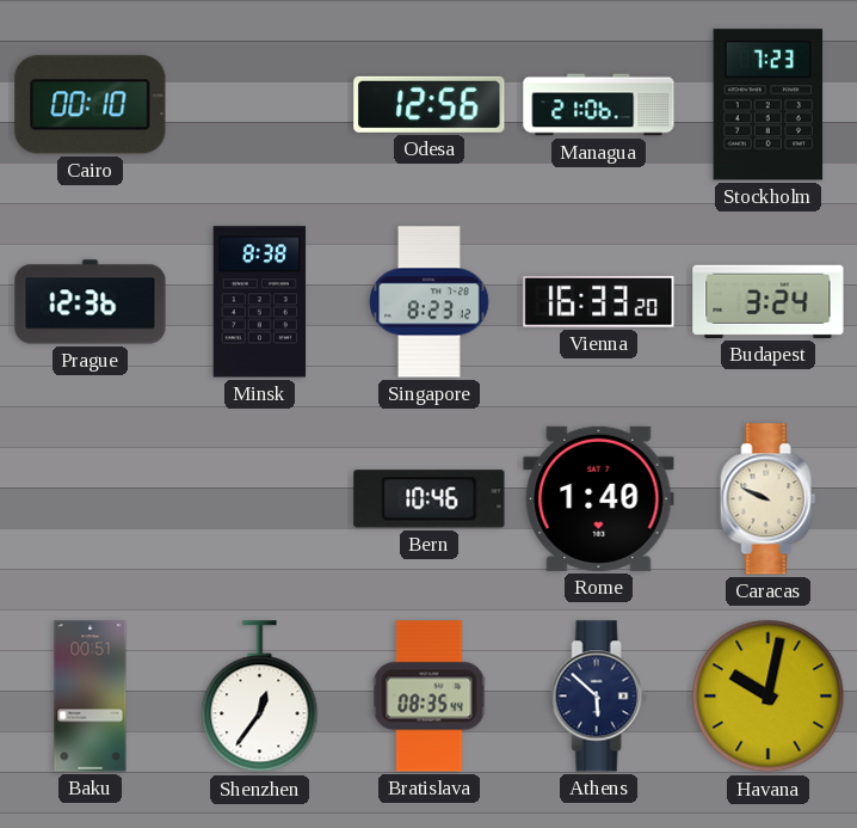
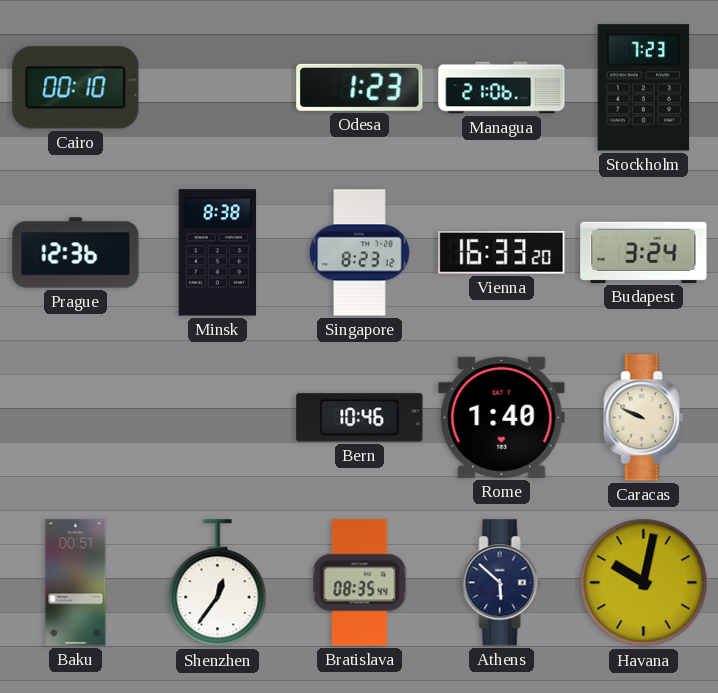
Odesa: 12:56 -> 1:23 (360, 87)
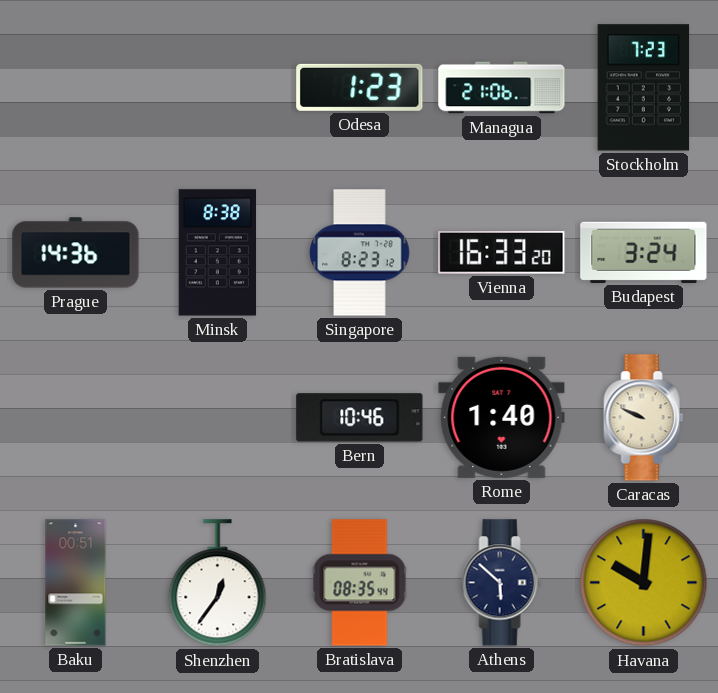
Cairo: 00:10 -> none (76, 88)
Prague: 12:36 -> 14:36 (76, 253)
Havana: 10:02 -> 10:01 (644, 583)
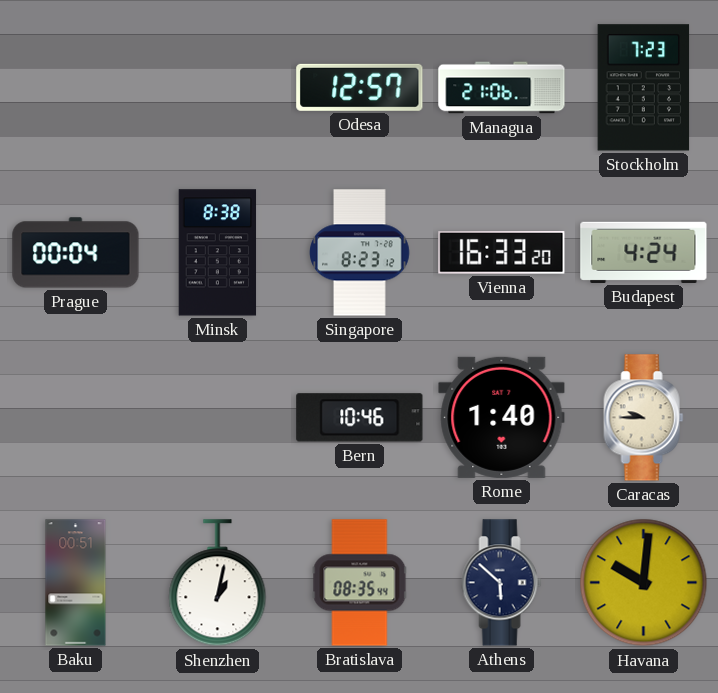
Odesa: 1:23 -> 12:57 (360, 87)
Prague: 14:36 -> 00:04 (76, 253)
Budapest: 3:24 -> 4:24 (644, 252)
Caracas: 9:49 -> 9:45 (644, 418)
Shenzhen: 12:36 -> 1:02 (218, 583)
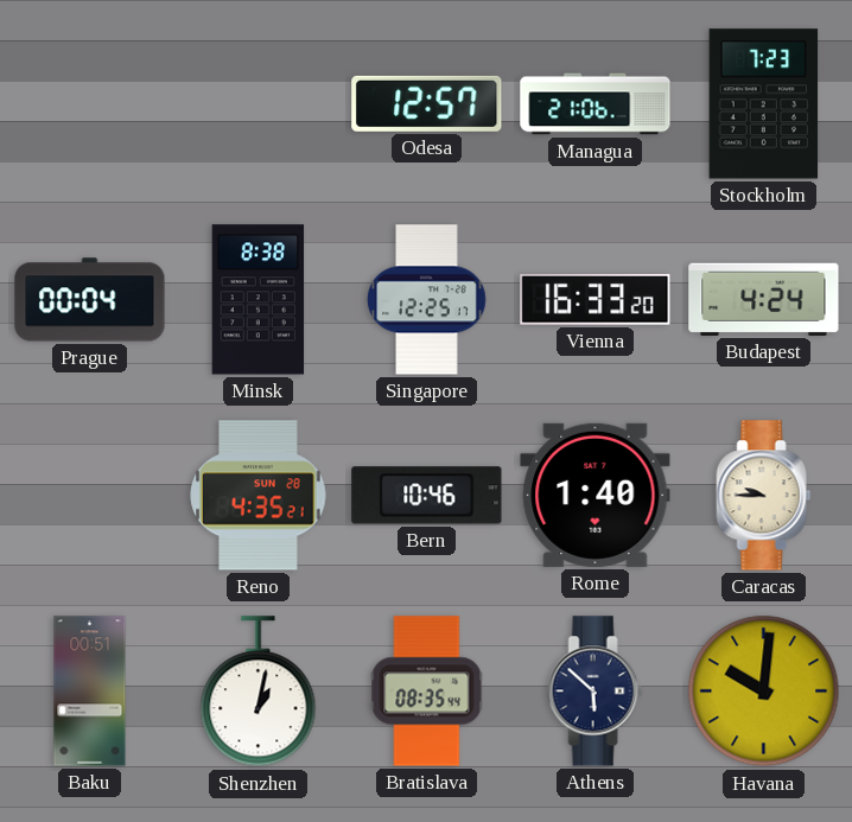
Singapore: 8:23 -> 12:25 (427, 300)
Reno: none -> 4:35 (259, 496)
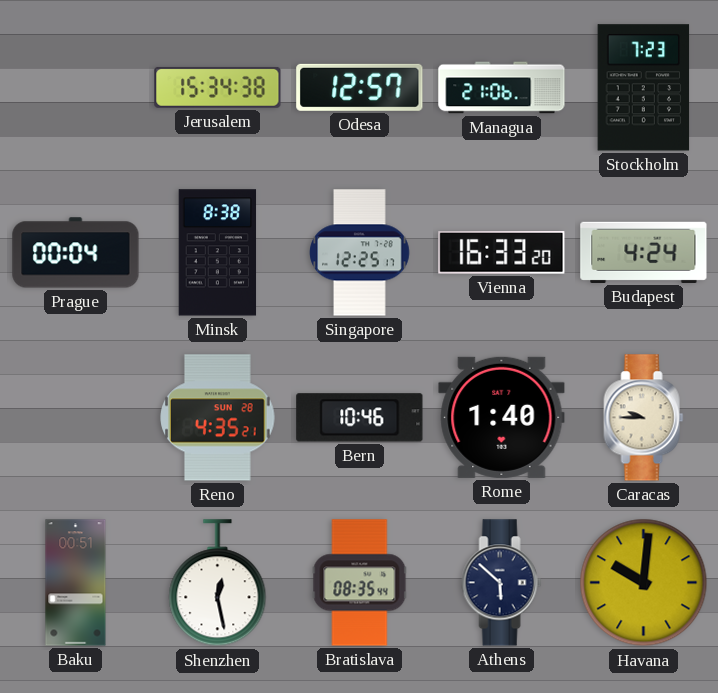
Jerusalem: none -> 15:34 (218, 87)
Shenzhen: 1:02 -> 12:28 (218, 583)
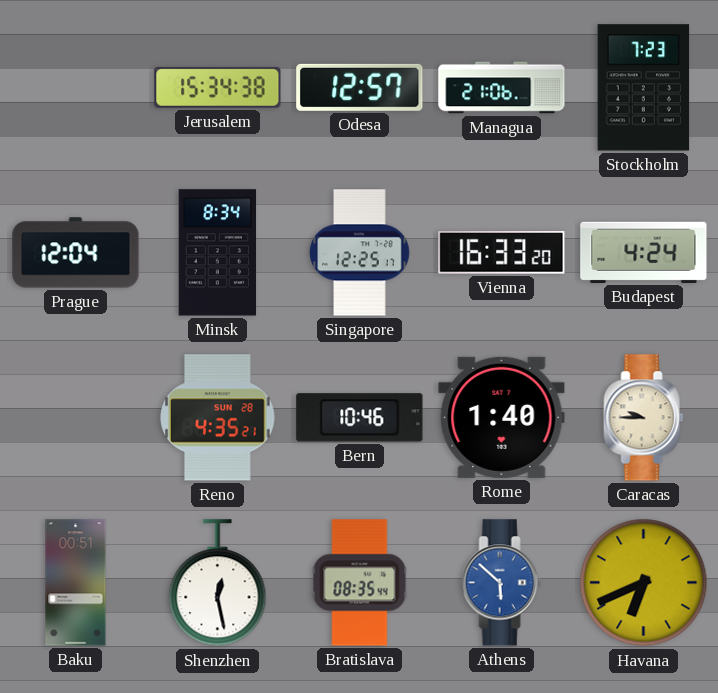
Prague: 00:04 -> 12:04 (76, 253)
Minsk: 8:38 -> 8:34 (218, 253)
Athens dial: navy -> blue (502, 583)
Havana: 10:01 -> 6:41 (644, 583)
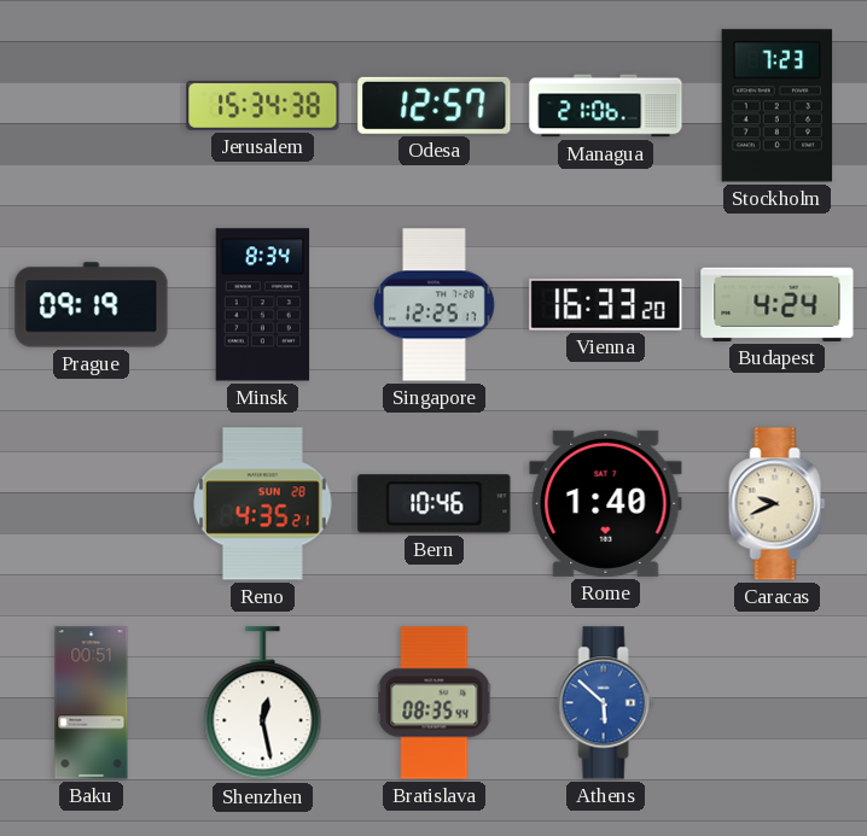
Prague: 12:04 -> 09:19 (92, 305)
Caracas: 9:45 -> 9:41 (778, 504)
Havana: 6:41 -> none (644, 583)
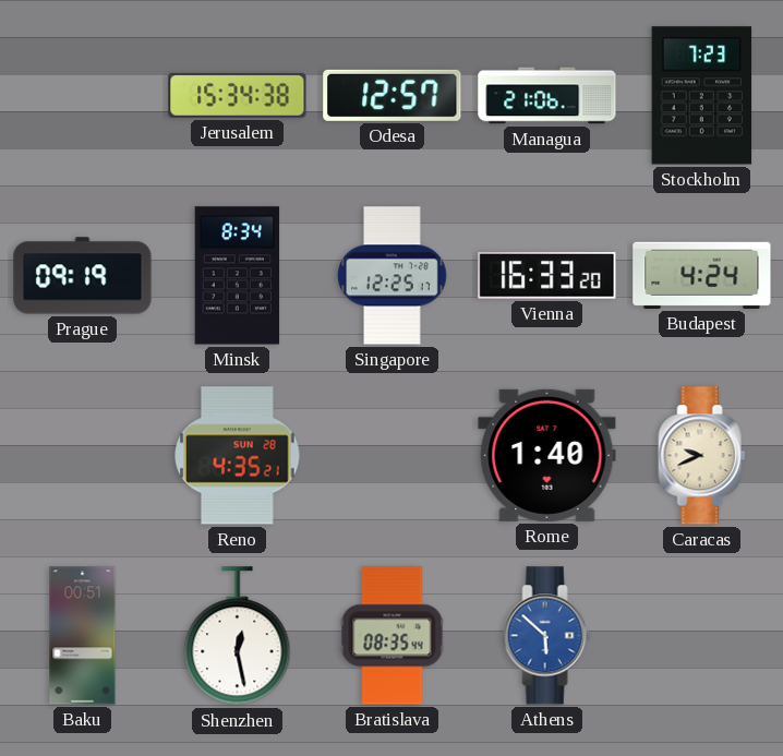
Bern: 10:46 -> none (435, 504)
